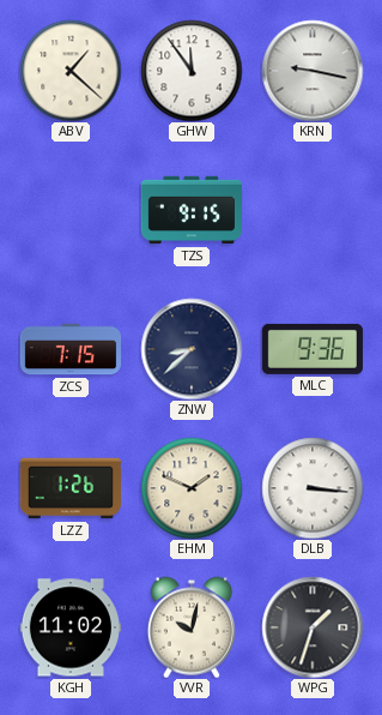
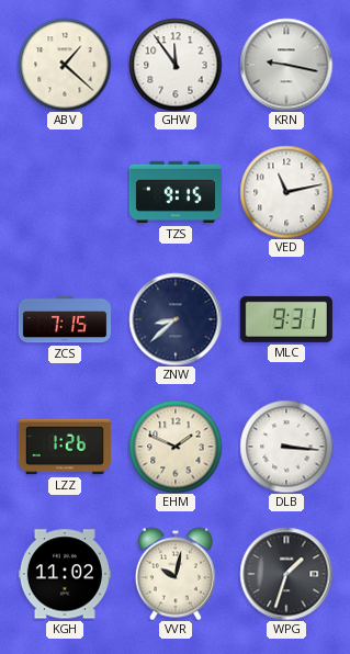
VED: none -> 11:13 (286, 192)
MLC: 9:36 -> 9:31 (286, 319)
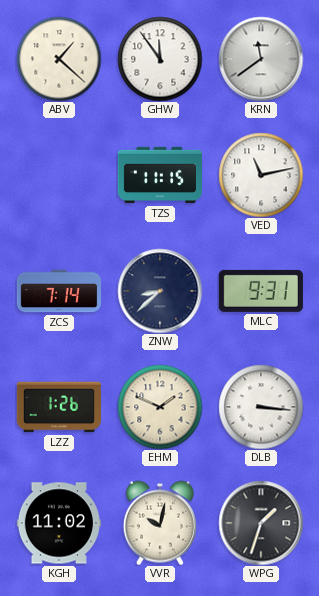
KRN: 9:17 -> 11:39 (261, 59)
TZS: 9:15 -> 11:15 (159, 175)
ZCS: 7:15 -> 7:14 (58, 291)
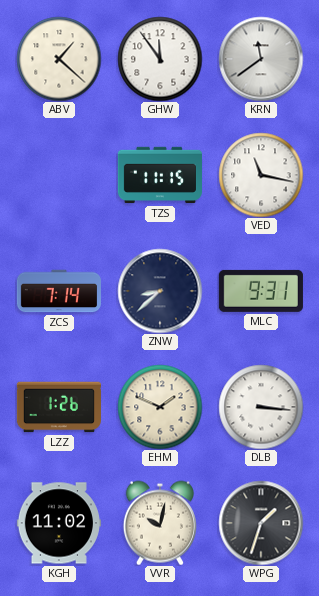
VED: 11:13 -> 11:17 (261, 175)
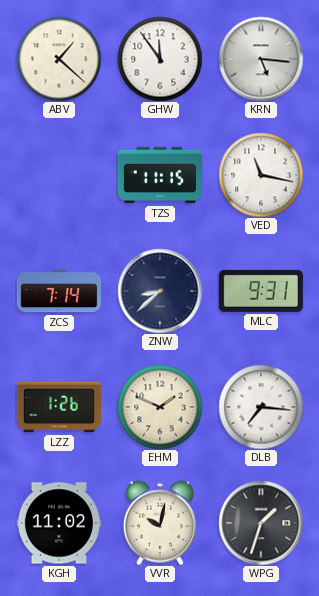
KRN: 11:39 -> 5:16 (261, 59)
DLB: 3:16 -> 7:16 (261, 407)
